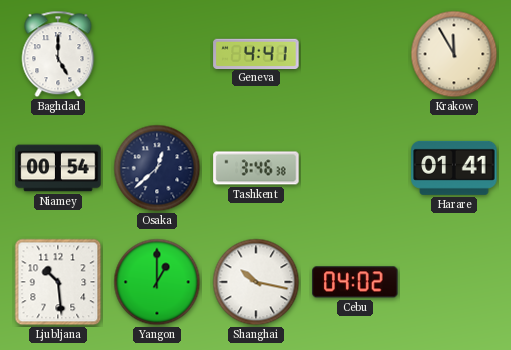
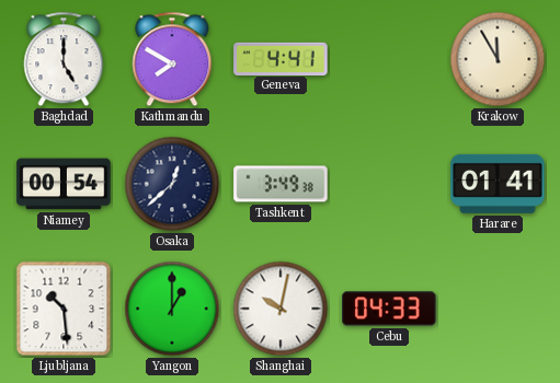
Kathmandu: none -> 7:50 (172, 59)
Tashkent: 3:46 -> 3:49 (281, 184)
Shanghai: 10:17 -> 10:02 (281, 309)
Cebu: 04:02 -> 04:33 (389, 309)
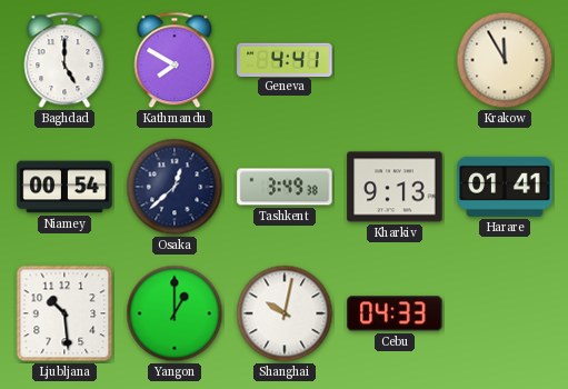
Kharkiv: none -> 9:13 (395, 187)
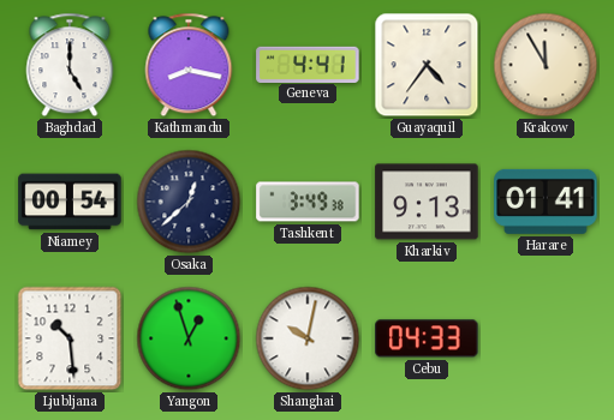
Kathmandu: 7:50 -> 8:17 (189, 65)
Guayaquil: none -> 4:36 (427, 65)
Yangon: 1:00 -> 12:57 (189, 338)
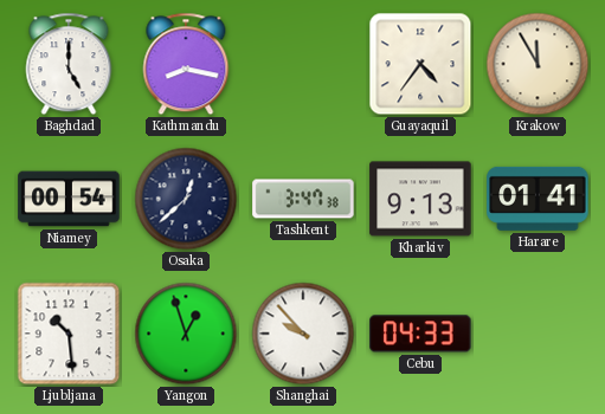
Geneva: 4:41 -> none (308, 64)
Tashkent: 3:49 -> 3:47 (303, 199)
Shanghai: 10:02 -> 9:53 (303, 334)
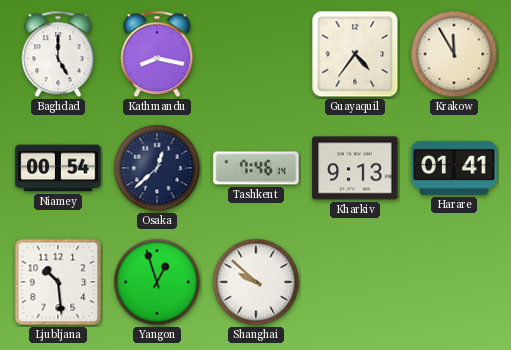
Tashkent: 3:47 -> 7:46 (256, 168)
Shanghai: 9:53 -> 9:52 (256, 282)
Cebu: 04:33 -> none (420, 334)
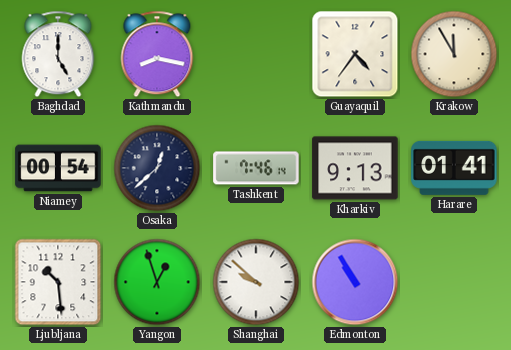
Edmonton: none -> 10:55 (355, 282)
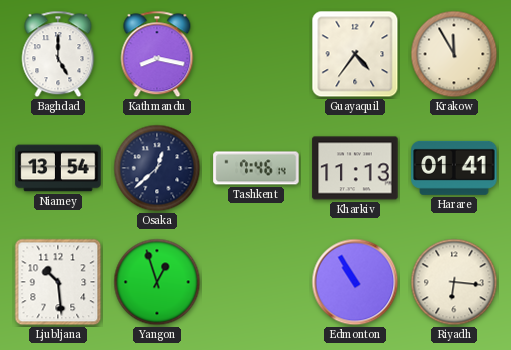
Niamey: 00:54 -> 13:54 (58, 168)
Kharkiv: 9:13 -> 11:13 (355, 168)
Shanghai: 9:52 -> none (256, 282)
Riyadh: none -> 6:16 (454, 282)
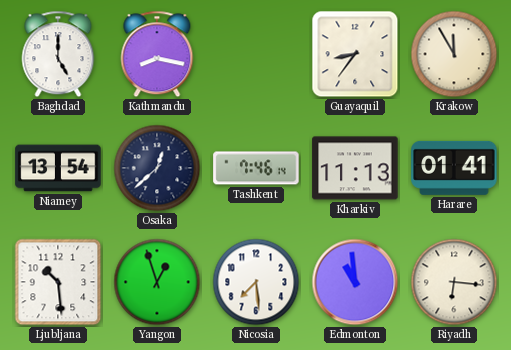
Guayaquil: 4:36 -> 8:36 (355, 54)
Nicosia: none -> 7:29 (256, 282)
Edmonton: 10:55 -> 10:59 (355, 282)
